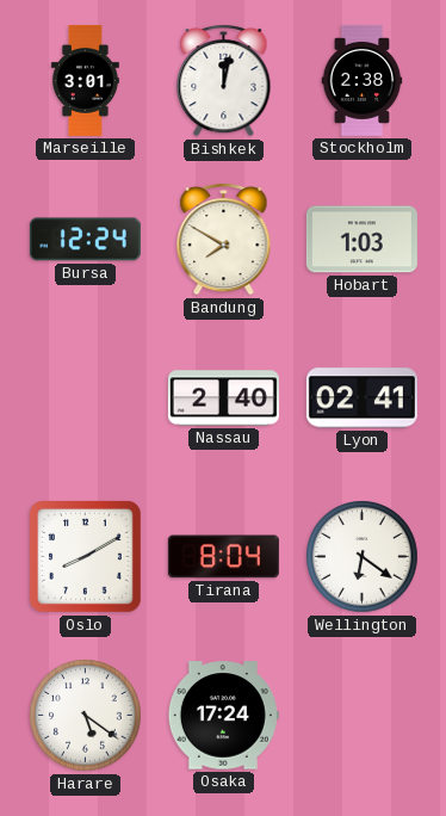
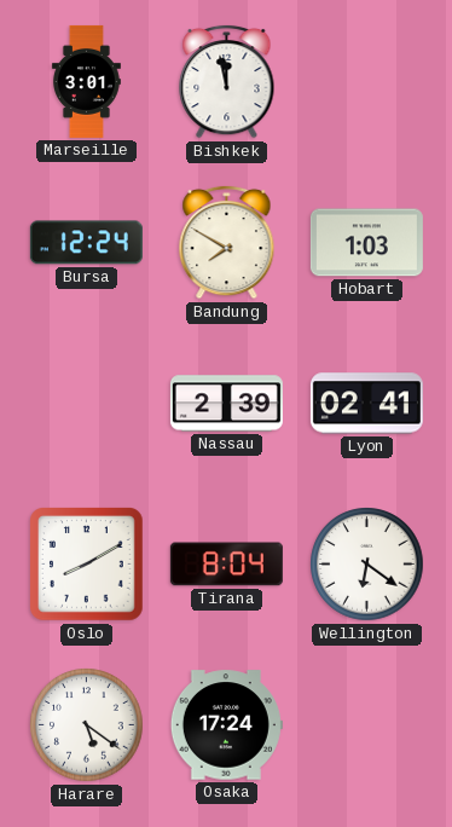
Bishkek: 12:02 -> 11:58 (227, 81)
Stockholm: 2:38 -> none (363, 80)
Nassau: 2:40 -> 2:39 (226, 404)
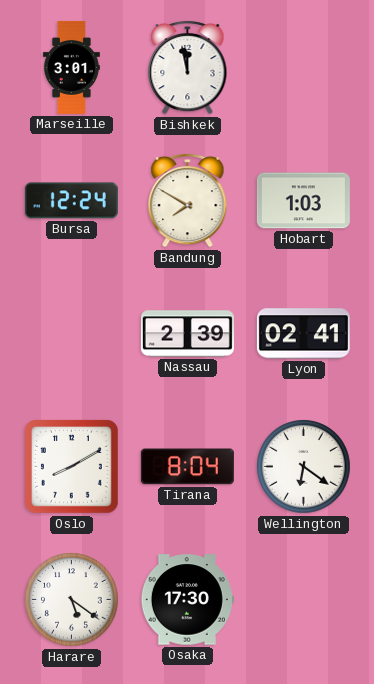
Osaka: 17:24 -> 17:30 (187, 600)
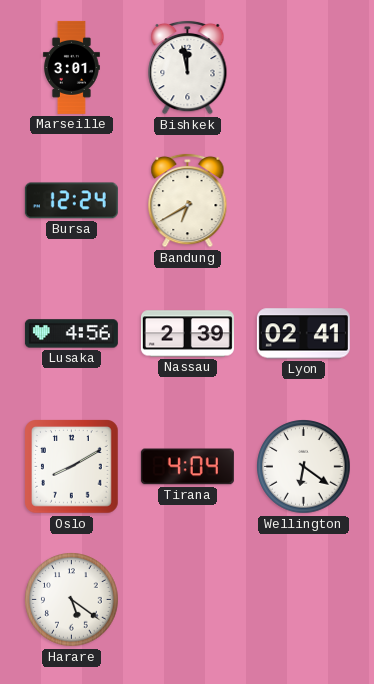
Bandung: 7:50 -> 6:40 (188, 200)
Hobart: 1:03 -> none (303, 201)
Lusaka: none -> 4:56 (71, 334)
Tirana: 8:04 -> 4:04 (187, 467)
Osaka: 17:30 -> none (187, 600)
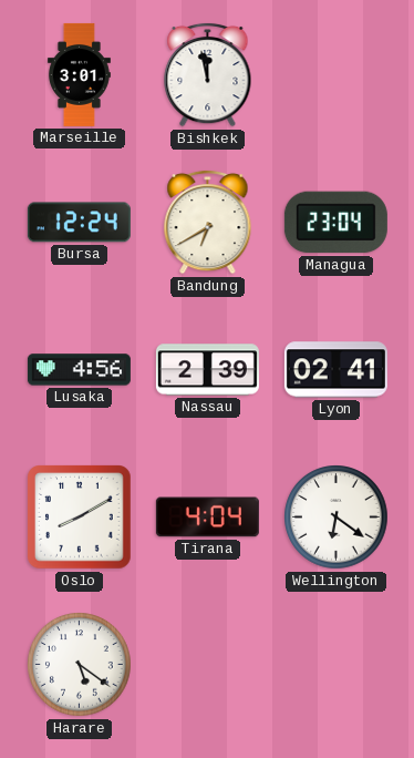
Managua: none -> 23:04 (335, 223)
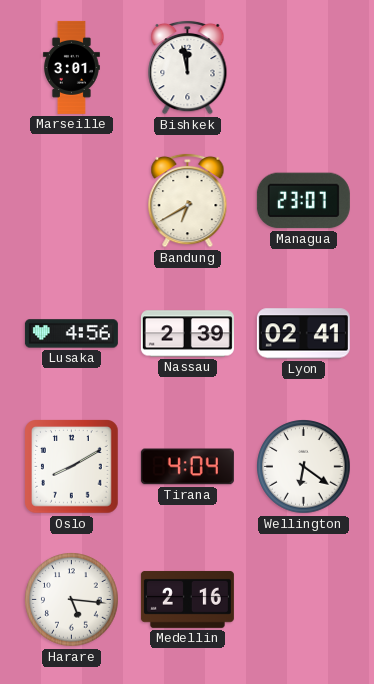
Bursa: 12:24 -> none (79, 223)
Managua: 23:04 -> 23:07 (303, 201)
Harare: 5:21 -> 5:16 (72, 600)
Medellin: none -> 2:16 (187, 599)
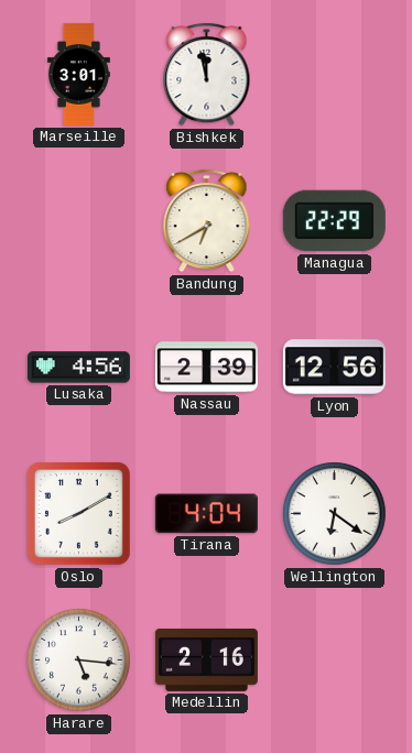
Managua: 23:07 -> 22:29 (334, 221)
Lyon: 02:41 -> 12:56 (334, 368)
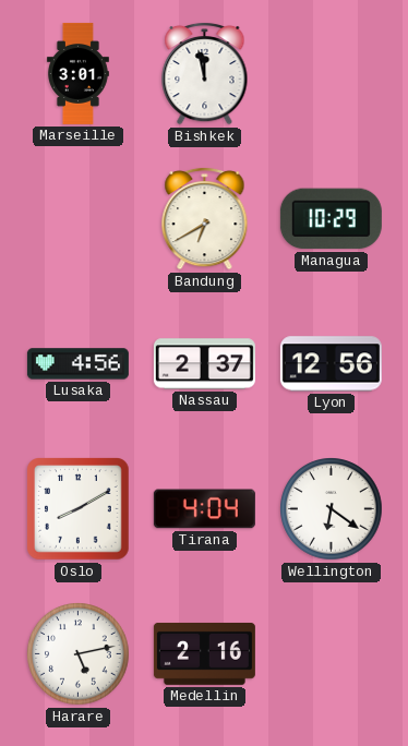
Managua: 22:29 -> 10:29 (331, 219)
Nassau: 2:39 -> 2:37 (204, 364)
Harare: 5:16 -> 5:13 (79, 654)
